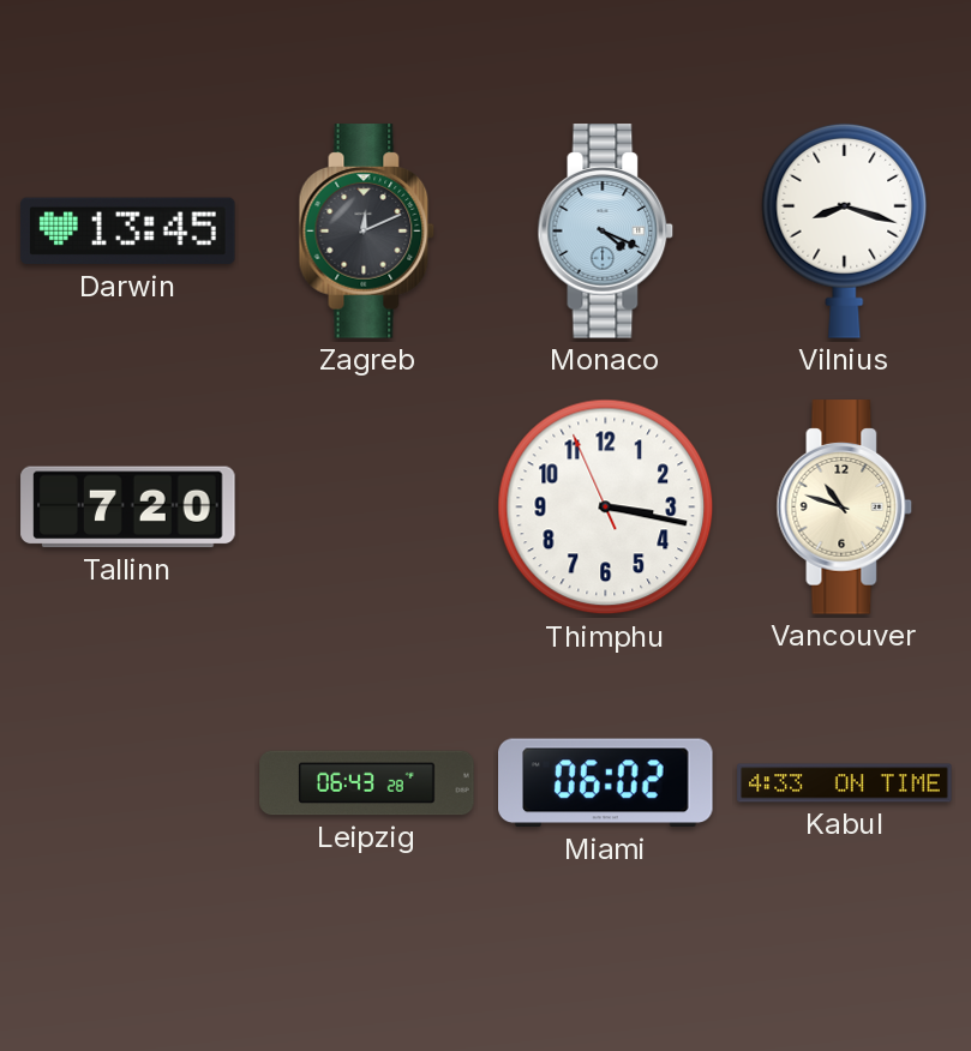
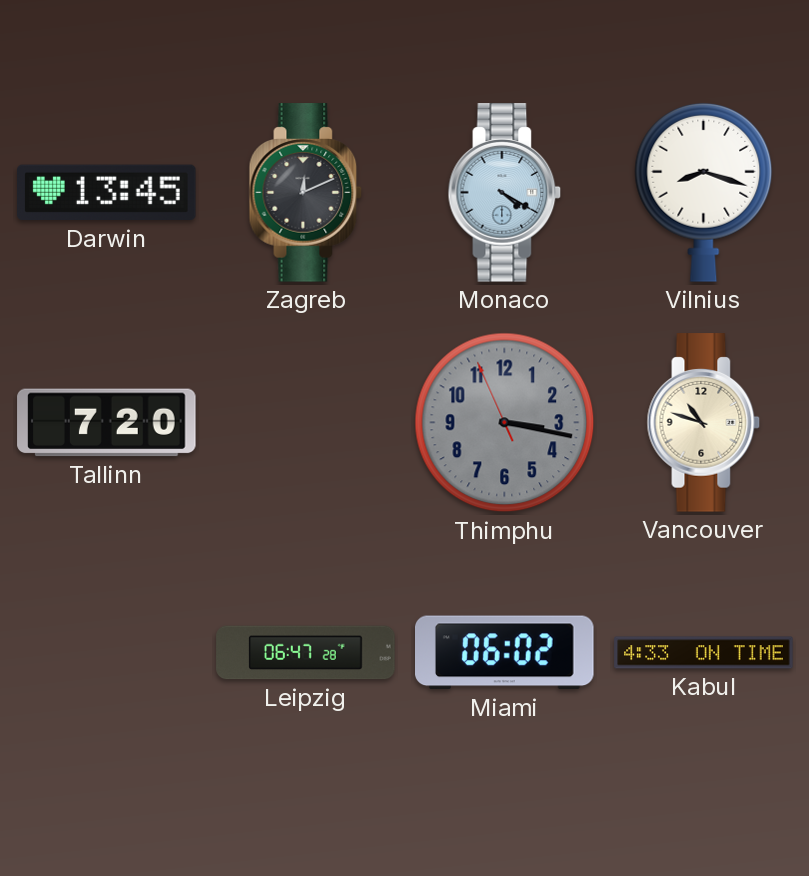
Monaco: 4:19 -> 4:20 (505, 193)
Thimphu dial: white -> grey (505, 423)
Leipzig: 06:43 -> 06:47 (306, 653)
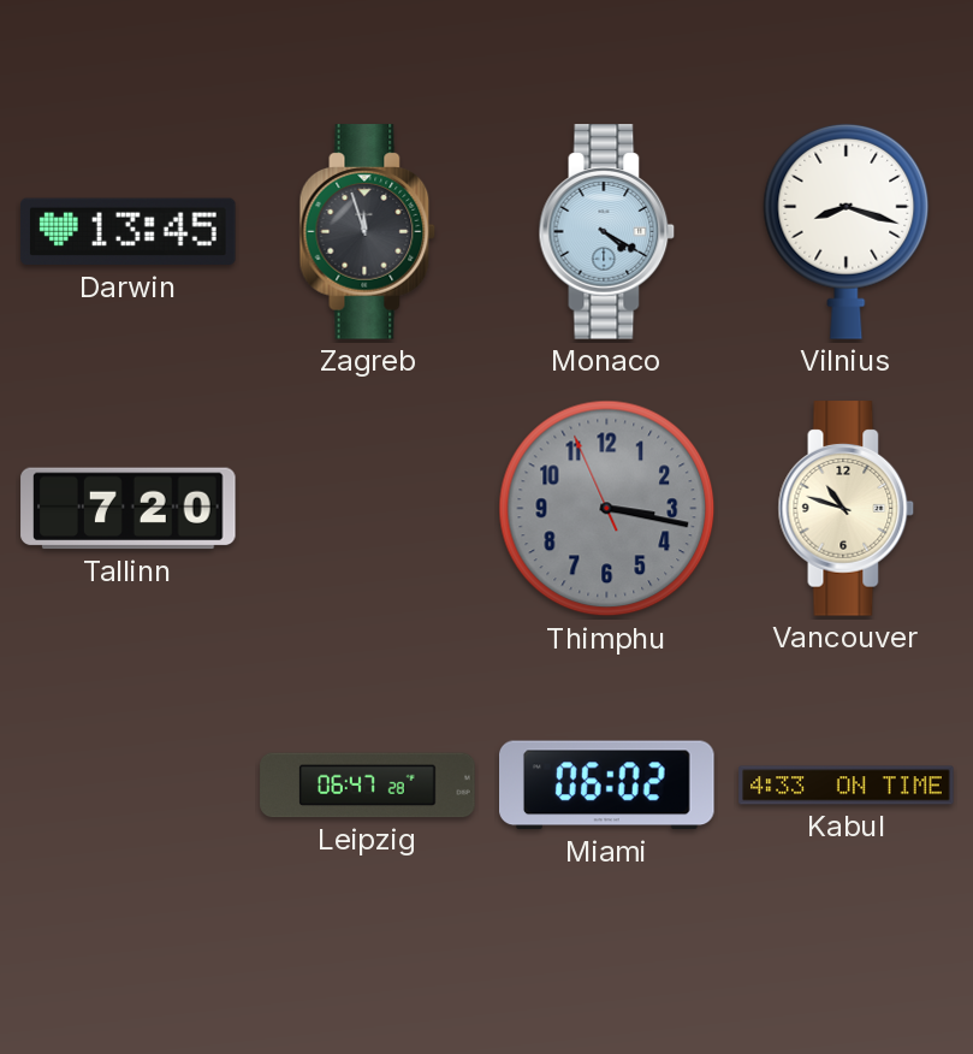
Zagreb: 12:11 -> 11:57 (368, 232)
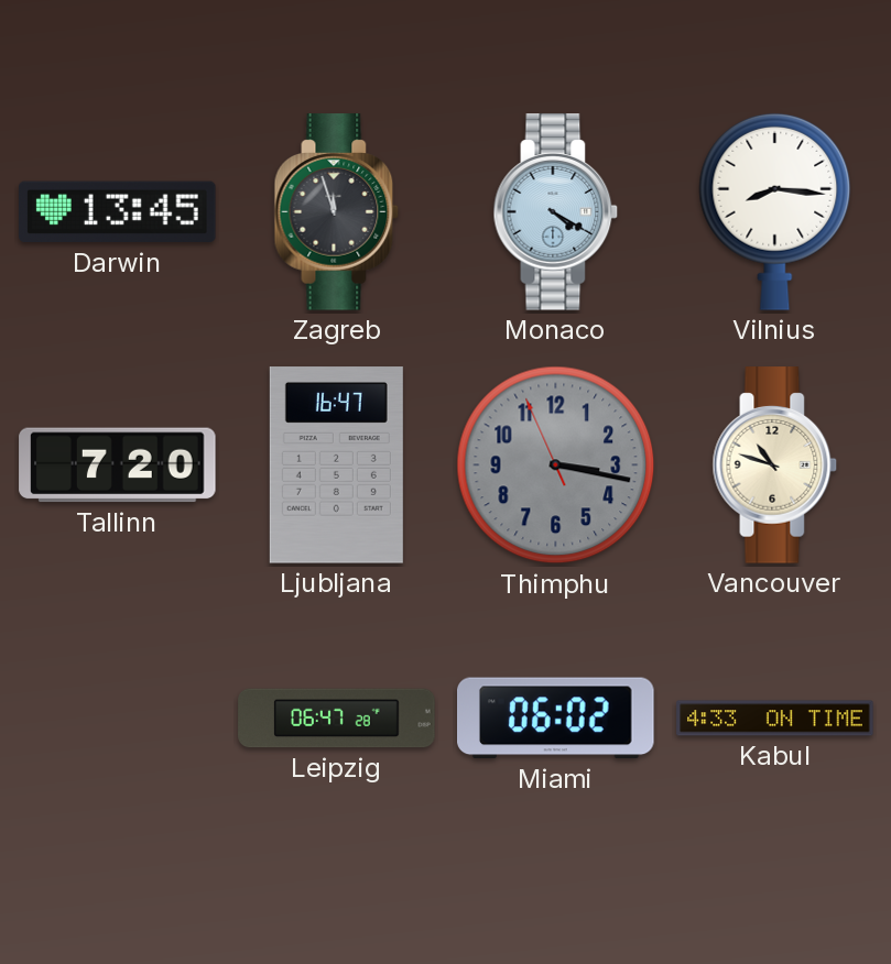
Vilnius: 8:18 -> 8:16 (775, 211)
Ljubljana: none -> 16:47 (336, 465)
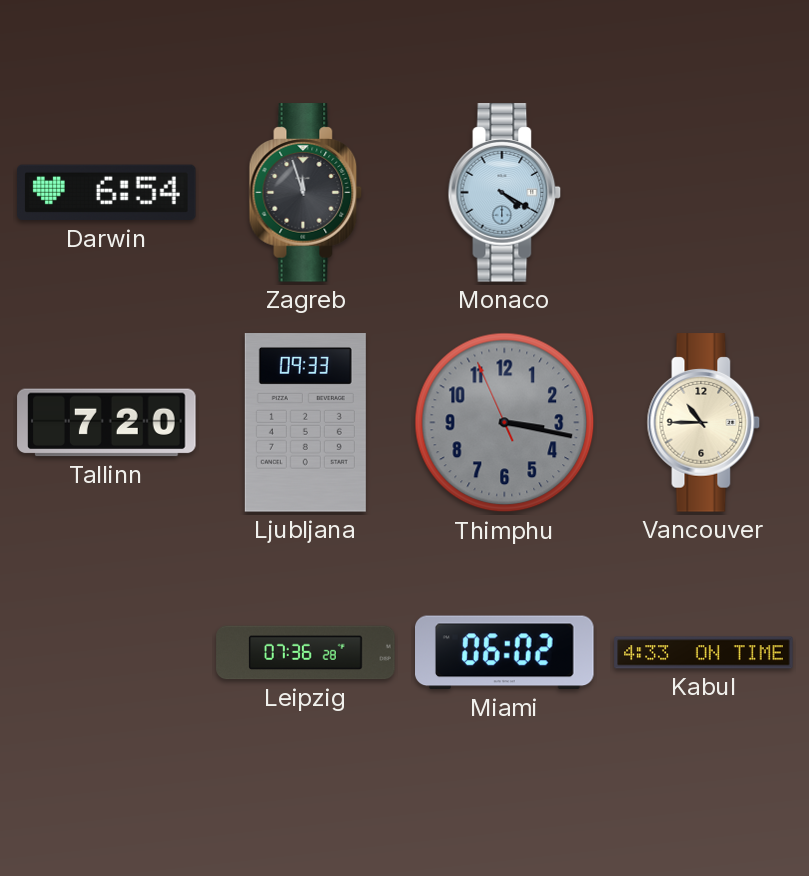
Darwin: 13:45 -> 6:54 (107, 193)
Vilnius: 8:16 -> none (775, 211)
Ljubljana: 16:47 -> 09:33 (305, 423)
Vancouver: 10:48 -> 10:45 (704, 423)
Leipzig: 06:47 -> 07:36 (306, 653)
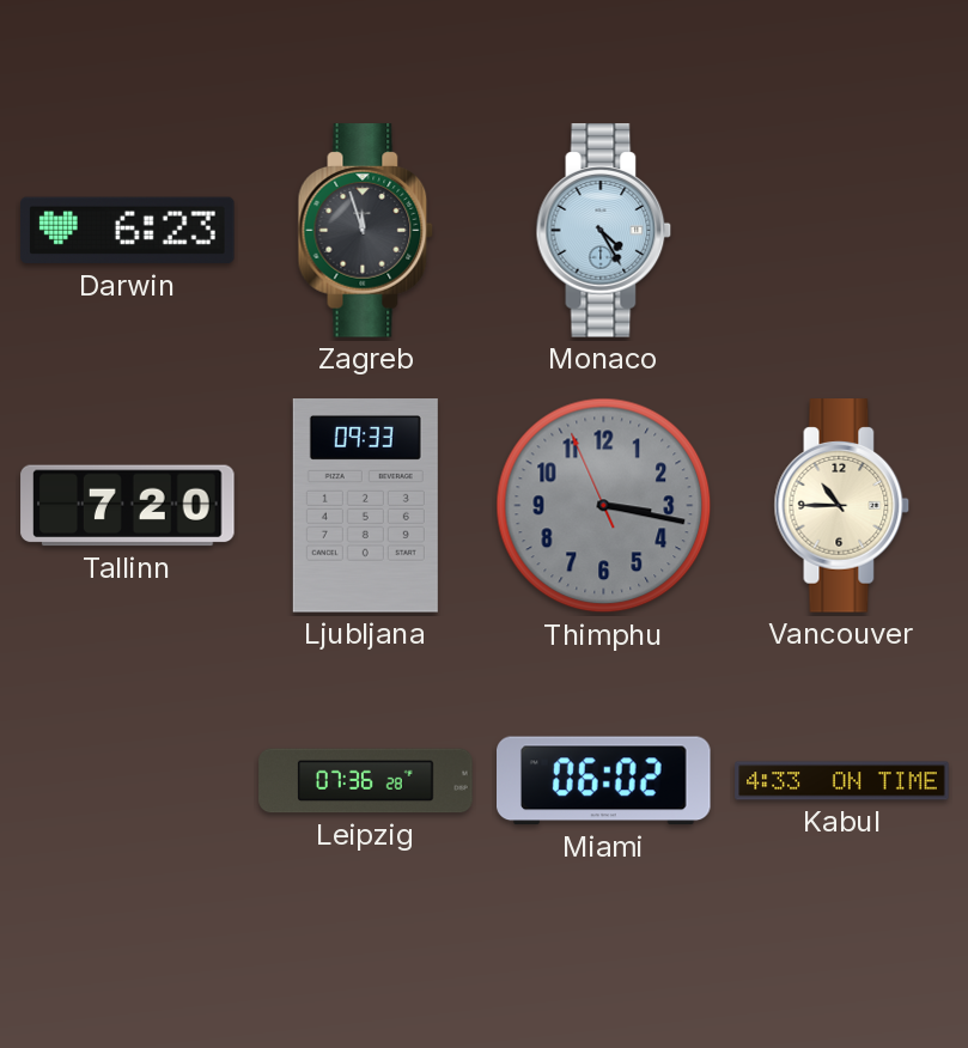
Darwin: 6:54 -> 6:23 (128, 231)
Monaco: 4:20 -> 4:25 (604, 231)
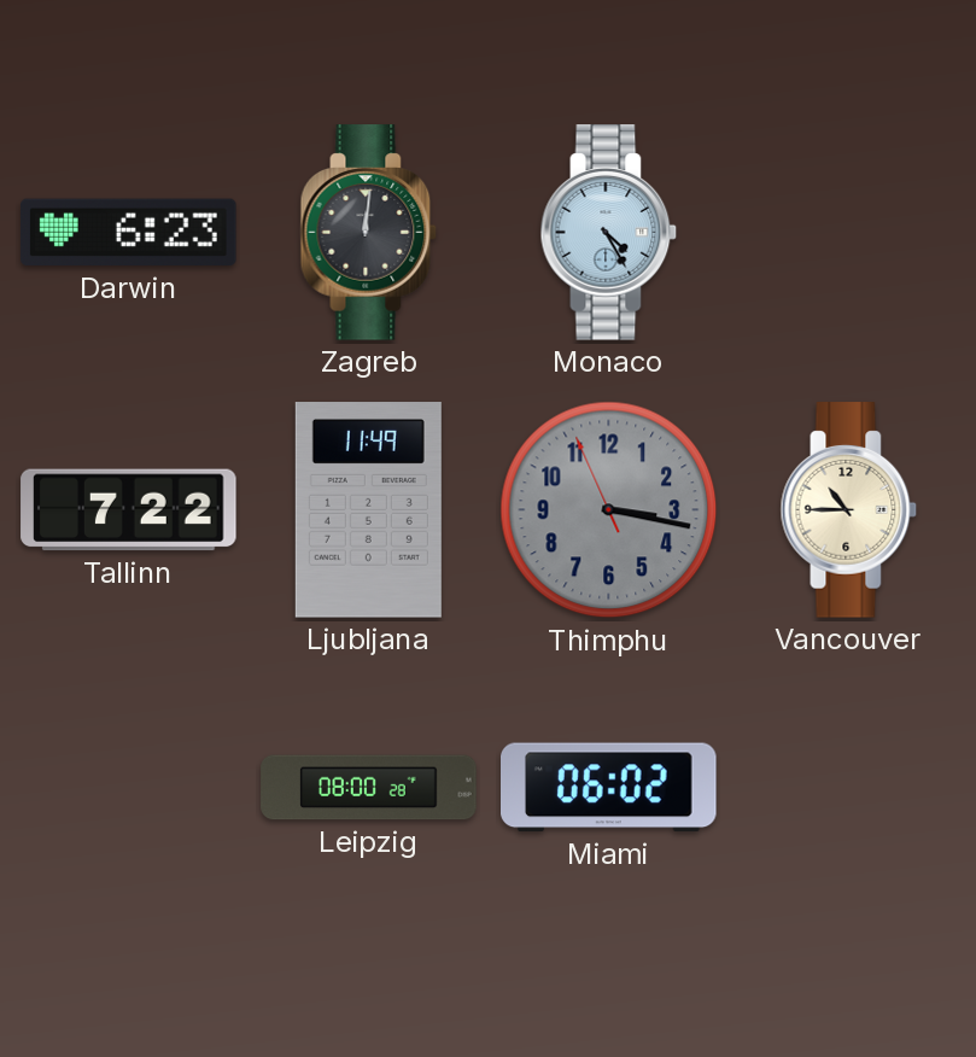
Zagreb: 11:57 -> 12:01 (369, 233)
Tallinn: 7:20 -> 7:22 (129, 510)
Ljubljana: 09:33 -> 11:49 (368, 510)
Leipzig: 07:36 -> 08:00 (369, 788)
Kabul: 4:33 -> none (842, 781)
